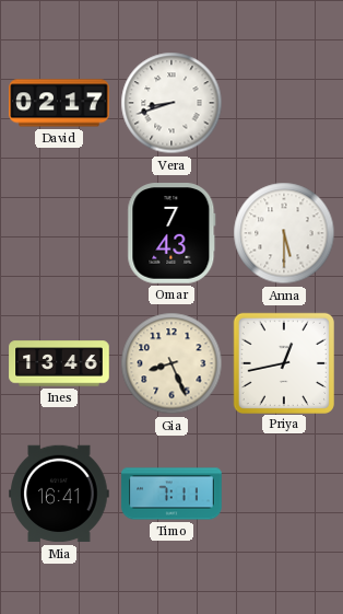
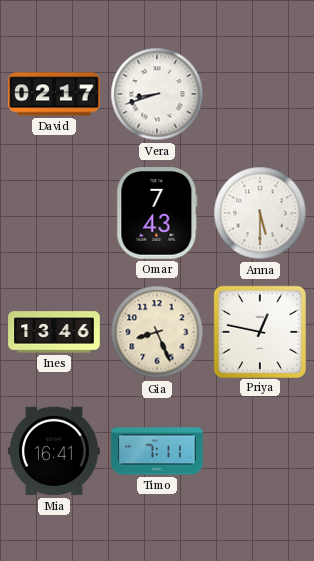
Priya: 12:43 -> 12:47 (259, 331)
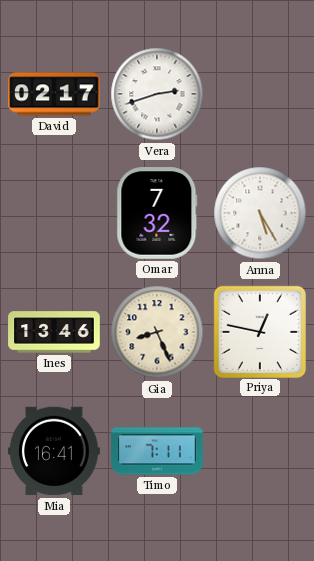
Vera: 8:42 -> 2:42 (157, 94)
Omar: 7:43 -> 7:32 (157, 213)
Anna: 5:30 -> 5:25 (260, 213)
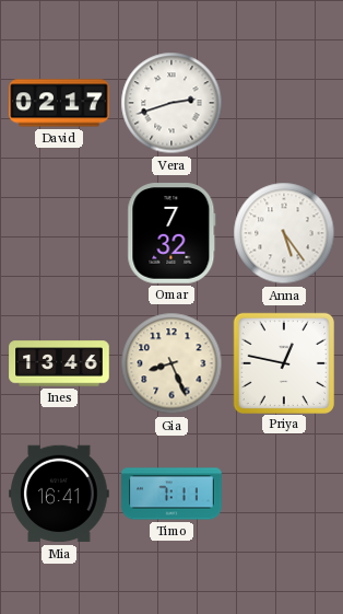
Anna: 5:25 -> 5:24 (284, 233)
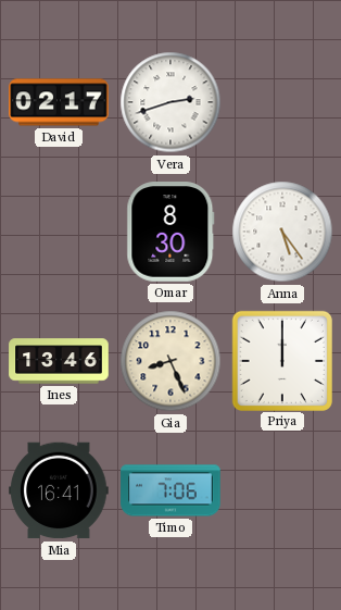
Omar: 7:32 -> 8:30 (171, 232)
Priya: 12:47 -> 12:00 (281, 360)
Timo: 7:11 -> 7:06 (171, 490)
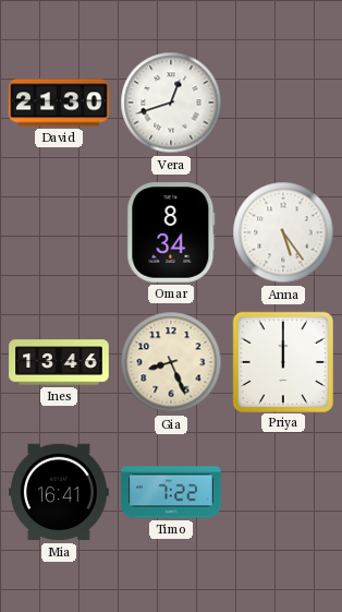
David: 02:17 -> 21:30 (59, 103)
Vera: 2:42 -> 12:42 (171, 103)
Omar: 8:30 -> 8:34 (171, 232)
Timo: 7:06 -> 7:22 (171, 492)
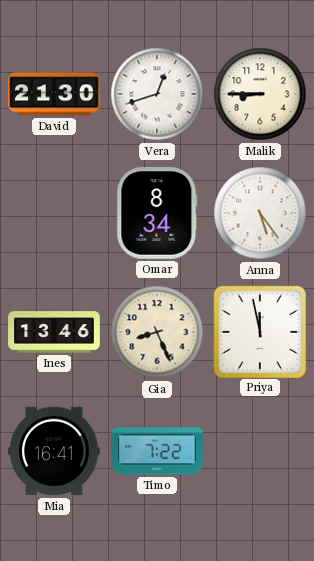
Malik: none -> 8:45 (260, 94)
Priya: 12:00 -> 11:58 (259, 331)
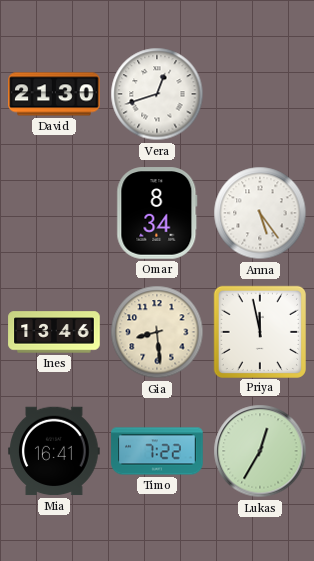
Malik: 8:45 -> none (260, 94)
Gia: 8:26 -> 8:29 (157, 332)
Lukas: none -> 12:35 (260, 451)
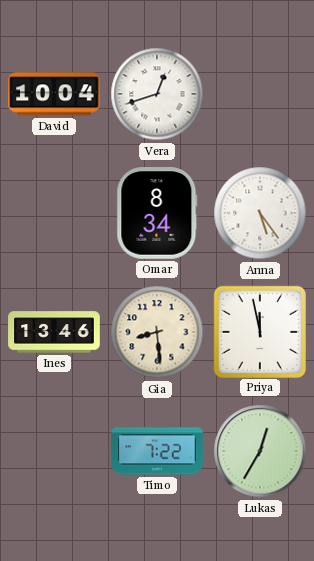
David: 21:30 -> 10:04 (54, 94)
Mia: 16:41 -> none (54, 451)
